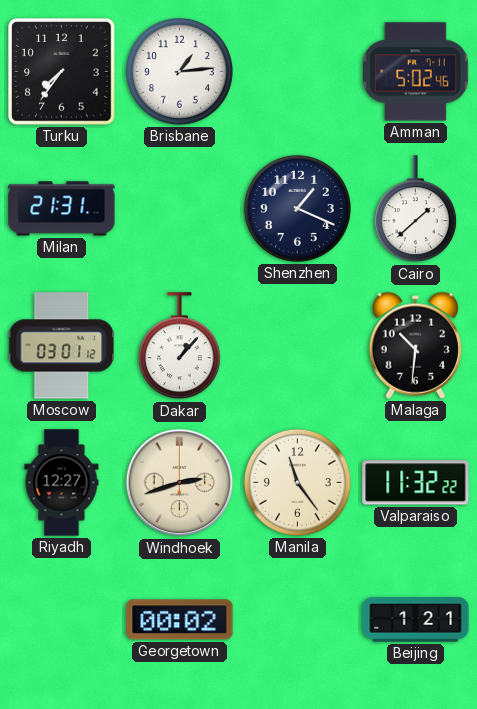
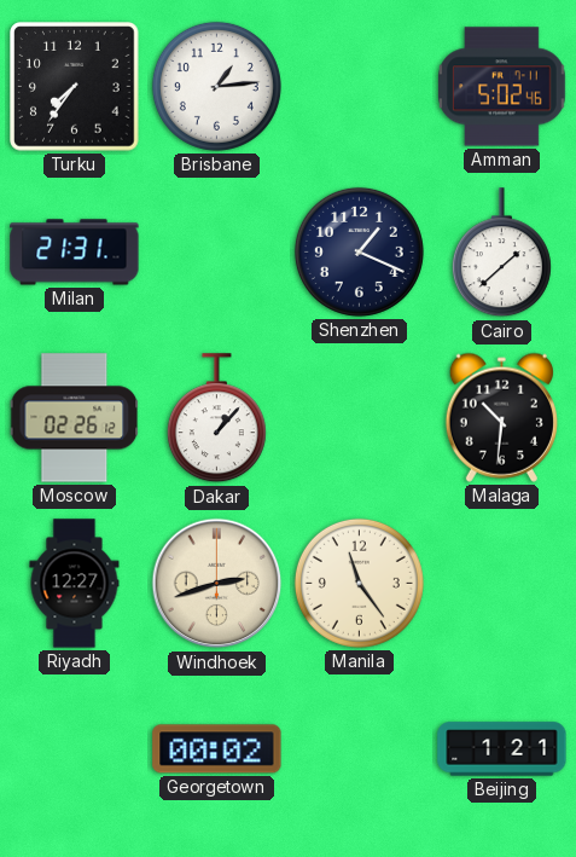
Moscow: 03:01 -> 02:26 (75, 418)
Valparaiso: 11:32 -> none (416, 483)
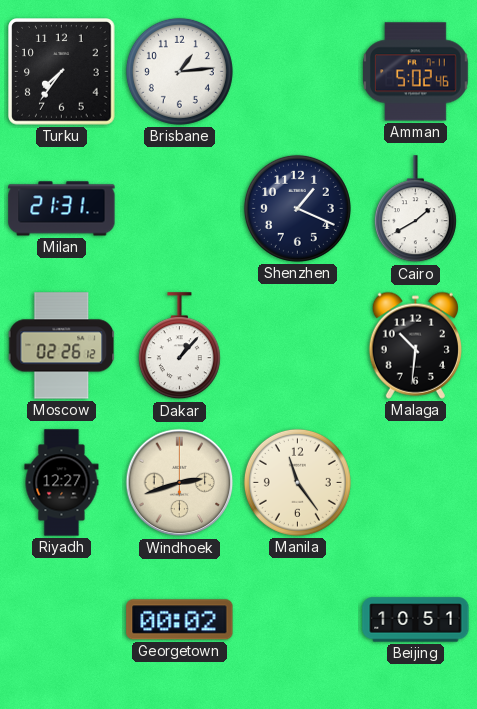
Cairo: 1:38 -> 1:40 (415, 209)
Beijing: 1:21 -> 10:51 (416, 620)
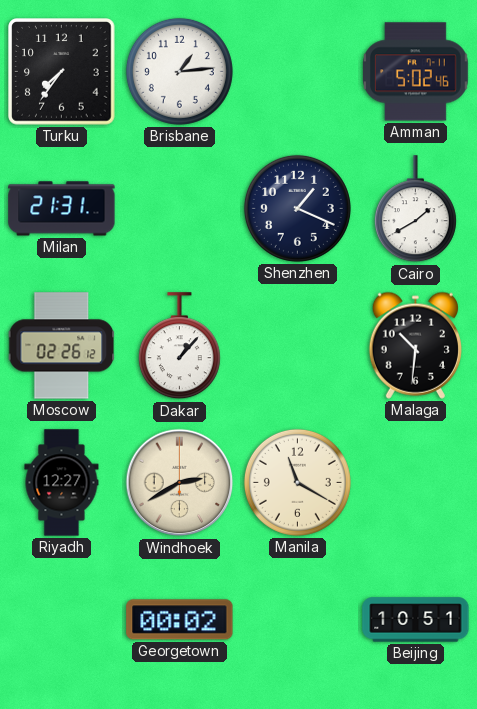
Windhoek: 2:42 -> 2:40 (180, 483)
Manila: 11:24 -> 11:20 (297, 482)
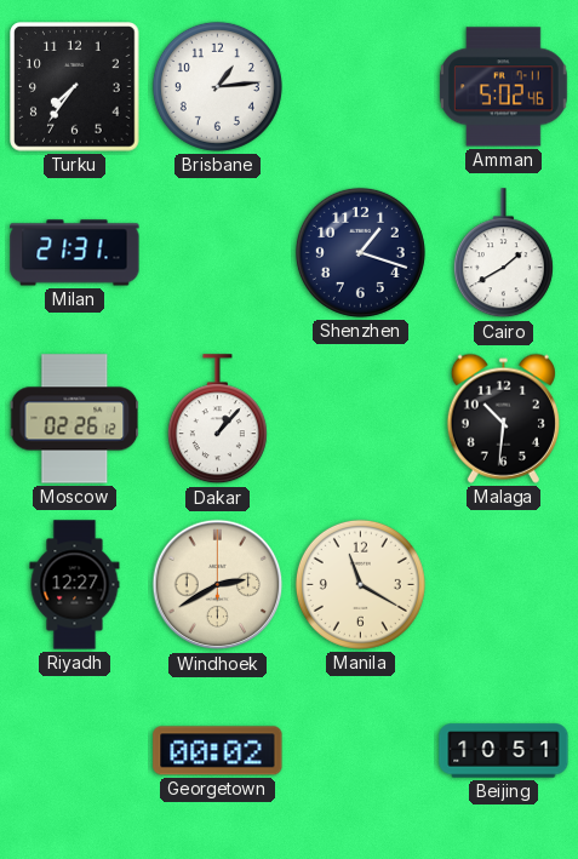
Shenzhen: 1:19 -> 1:18 (360, 252)
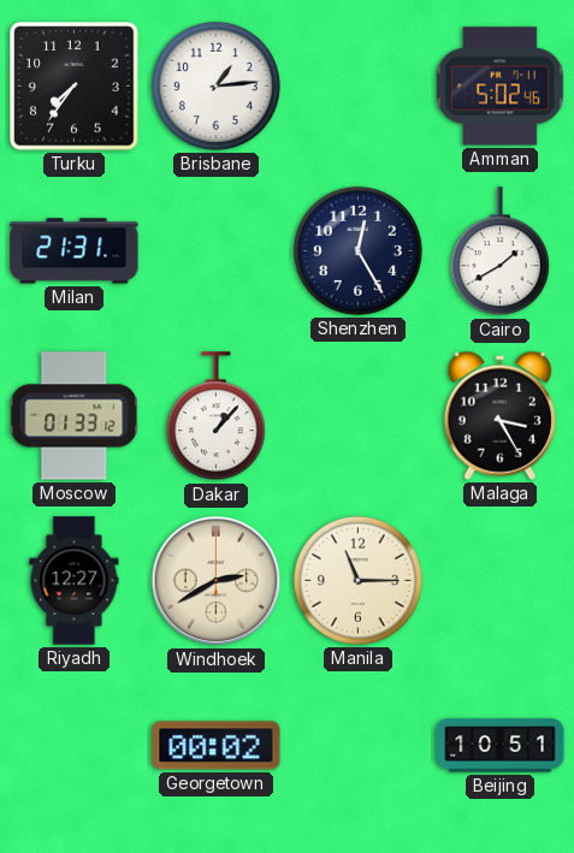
Shenzhen: 1:18 -> 12:25 (357, 250)
Moscow: 02:26 -> 01:33 (75, 416)
Malaga: 10:31 -> 3:25 (499, 415)
Manila: 11:20 -> 11:15 (357, 580)
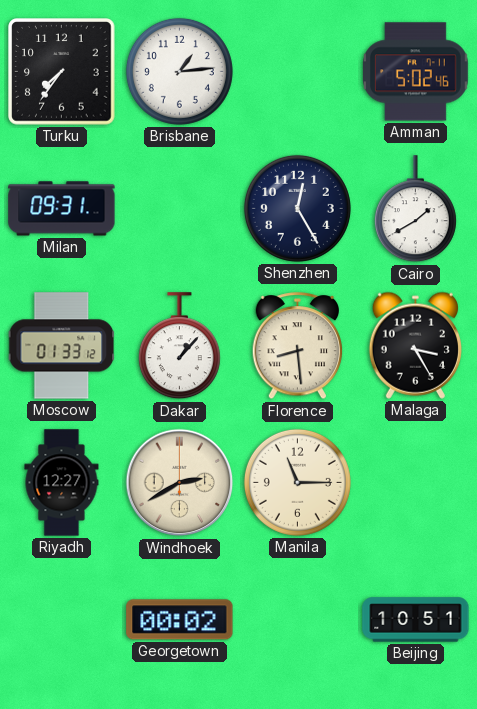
Milan: 21:31 -> 09:31 (62, 209)
Florence: none -> 8:29 (298, 346)
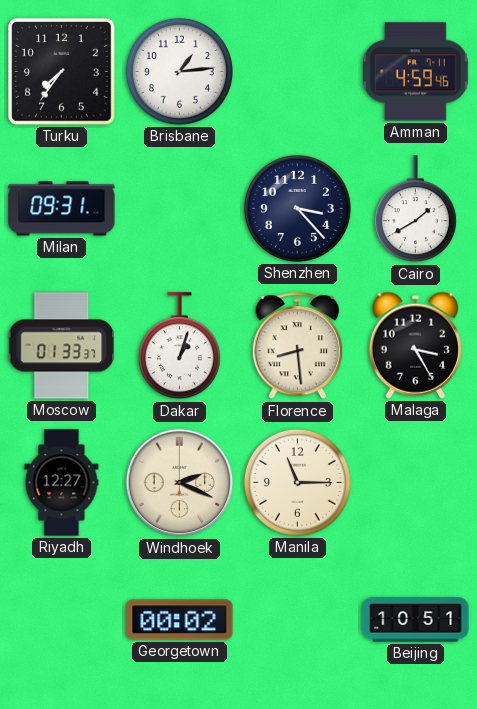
Amman: 5:02 -> 4:59 (416, 72)
Shenzhen: 12:25 -> 3:23 (297, 208)
Moscow: 01:33:12 -> 01:33:37 (62, 346)
Dakar: 1:07 -> 1:03 (179, 346)
Windhoek: 2:40 -> 2:19 (180, 483)
